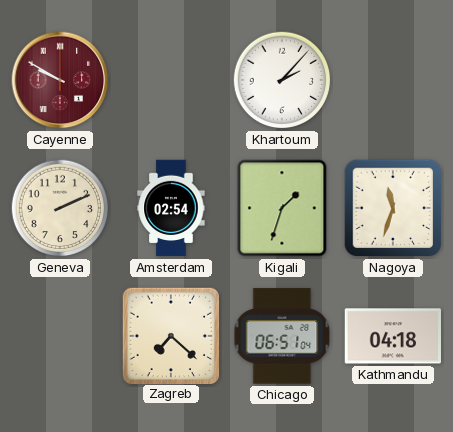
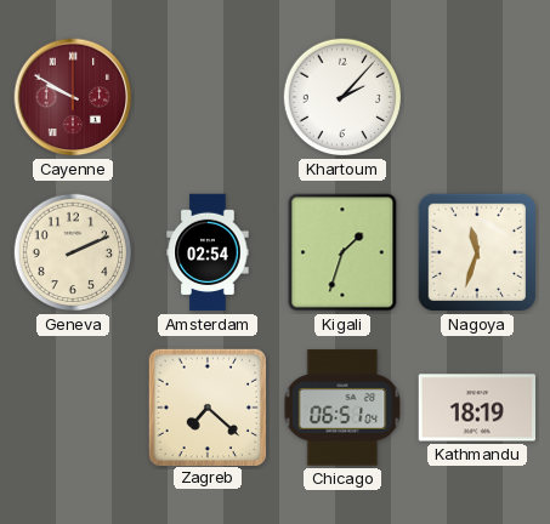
Kathmandu: 04:18 -> 18:19 (476, 408)
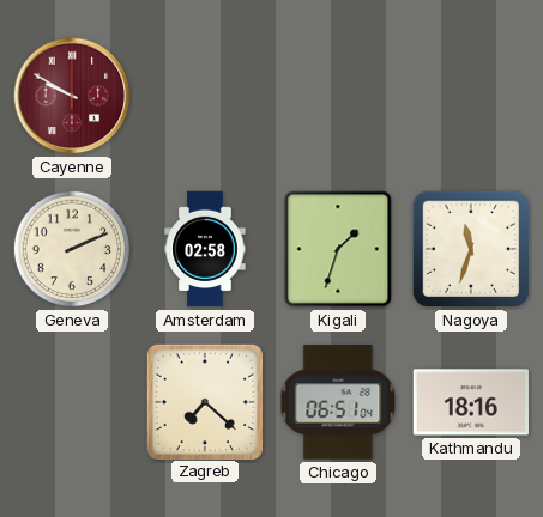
Khartoum: 2:07 -> none (342, 97)
Amsterdam: 02:54 -> 02:58 (205, 249)
Kathmandu: 18:19 -> 18:16 (470, 402)
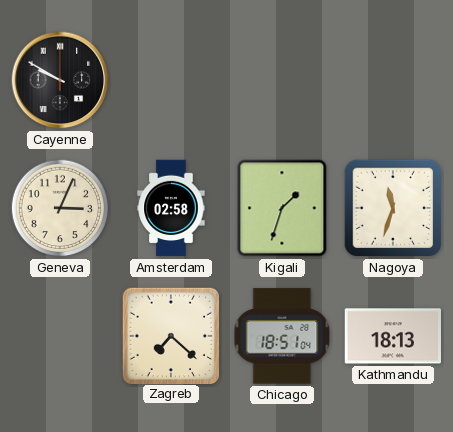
Cayenne dial: burgundy -> black (60, 80)
Geneva: 2:11 -> 3:04 (60, 208)
Chicago: 06:51 -> 18:51 (282, 336)
Kathmandu: 18:16 -> 18:13 (392, 336)
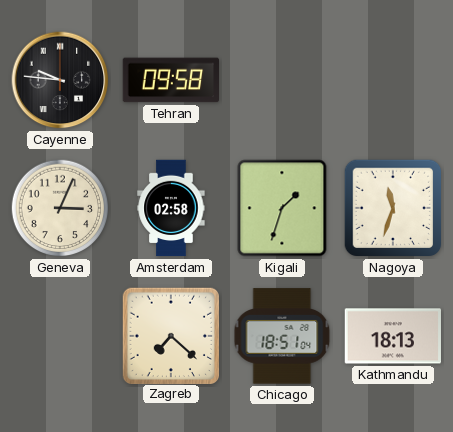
Cayenne: 9:50 -> 9:46 (60, 80)
Tehran: none -> 09:58 (170, 80)
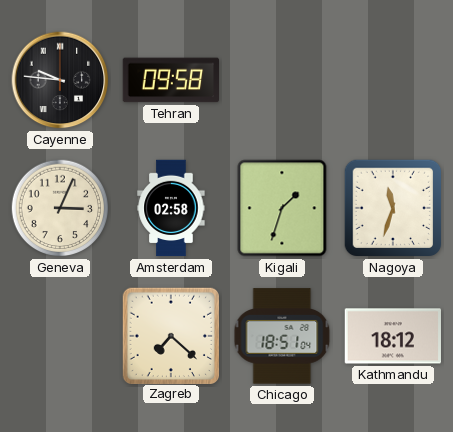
Kathmandu: 18:13 -> 18:12 (392, 336)
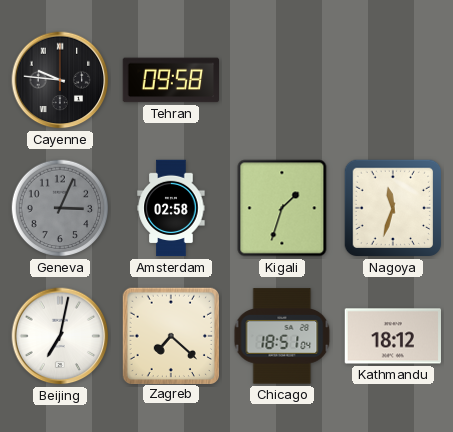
Geneva dial: cream -> grey (60, 208)
Beijing: none -> 7:02 (60, 336)
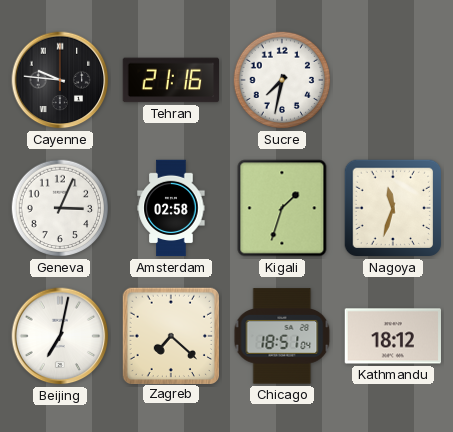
Tehran: 09:58 -> 21:16 (170, 80)
Sucre: none -> 7:32 (282, 80)
Geneva dial: grey -> white (60, 208)
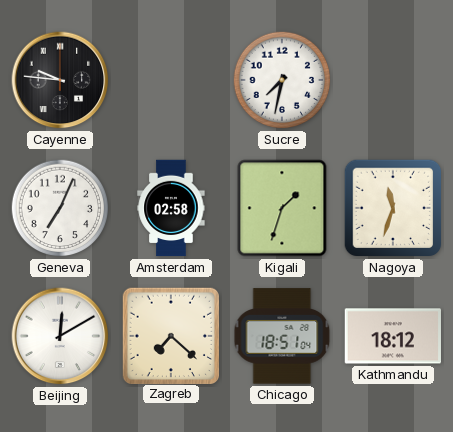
Tehran: 21:16 -> none (170, 80)
Geneva: 3:04 -> 7:04 (60, 208)
Beijing: 7:02 -> 12:10 (60, 336)
